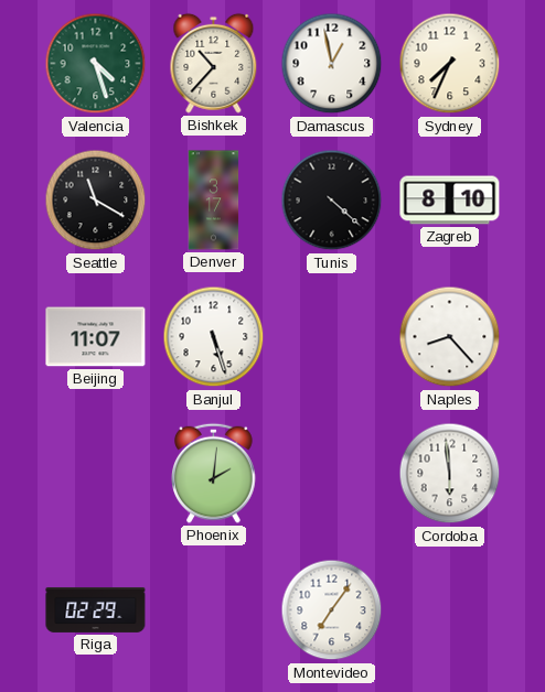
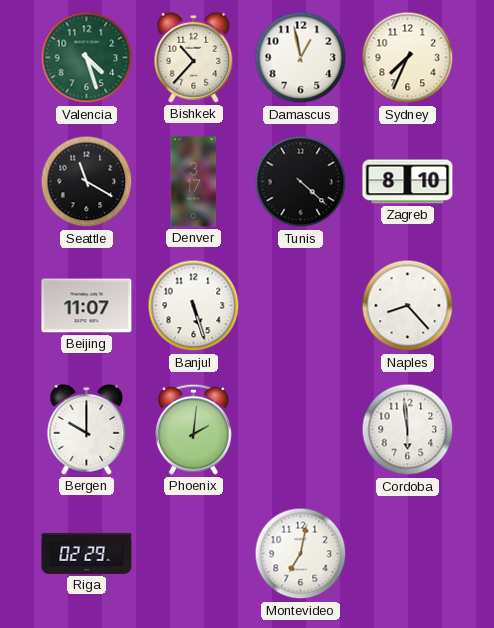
Bergen: none -> 10:00 (87, 429)
Montevideo: 7:06 -> 7:02 (301, 554)
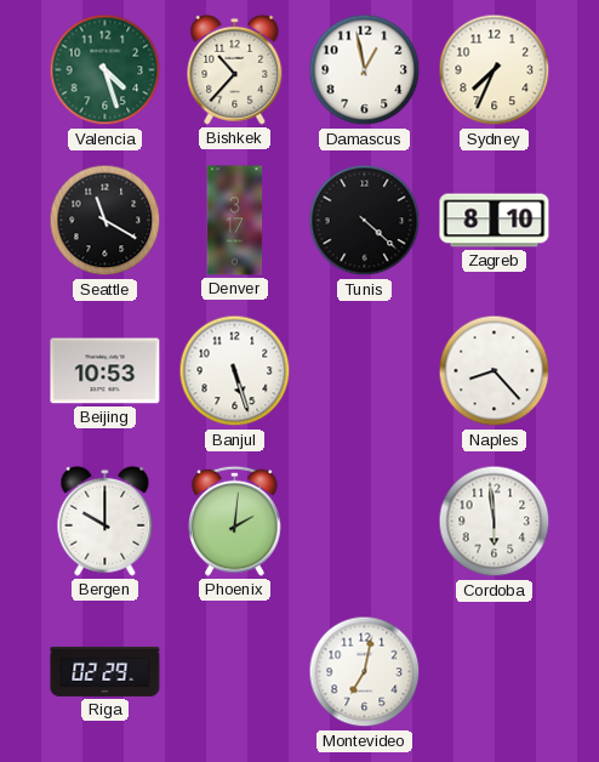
Beijing: 11:07 -> 10:53 (105, 371)
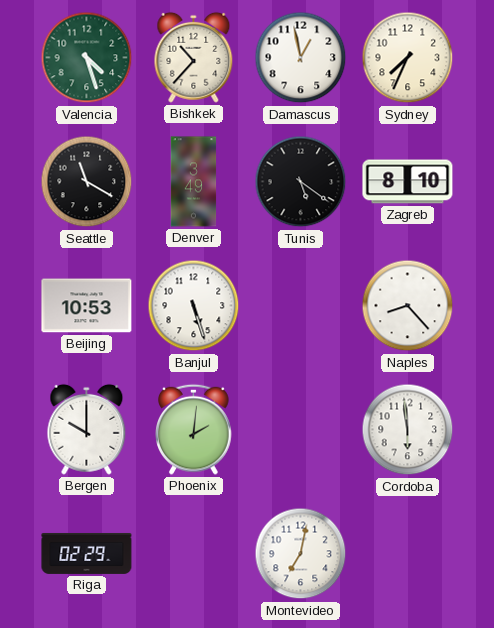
Denver: 3:17 -> 3:49 (194, 182)
Tunis: 4:22 -> 5:21 (301, 182)
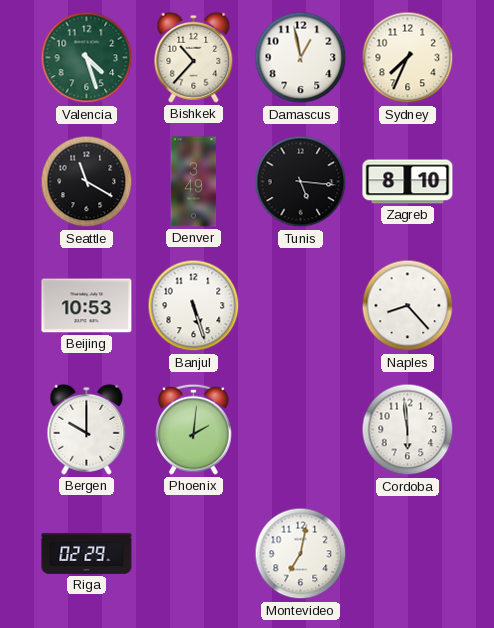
Tunis: 5:21 -> 5:16 (301, 182)
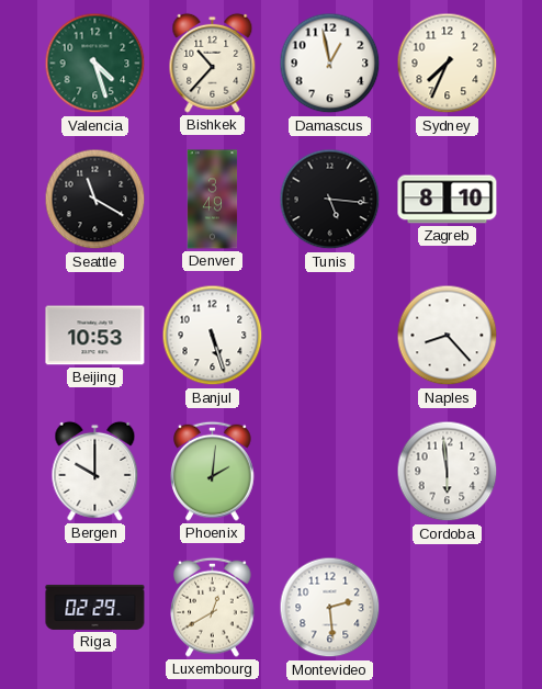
Luxembourg: none -> 12:40 (213, 607)
Montevideo: 7:02 -> 2:29 (330, 608)
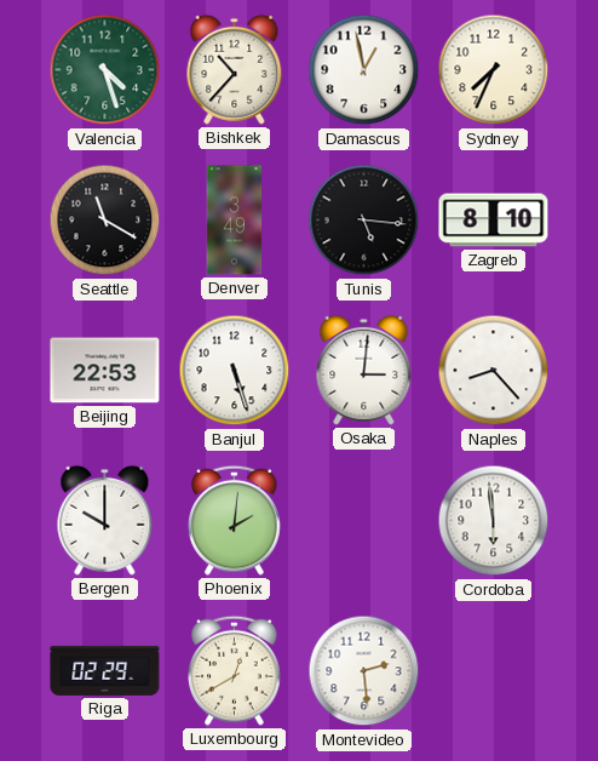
Beijing: 10:53 -> 22:53 (105, 371)
Osaka: none -> 3:01 (364, 370)
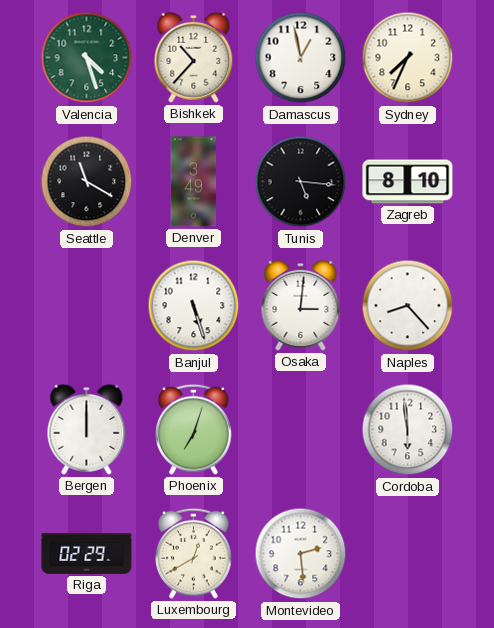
Beijing: 22:53 -> none (105, 371)
Bergen: 10:00 -> 12:00 (87, 429)
Phoenix: 2:01 -> 7:03 (194, 429)
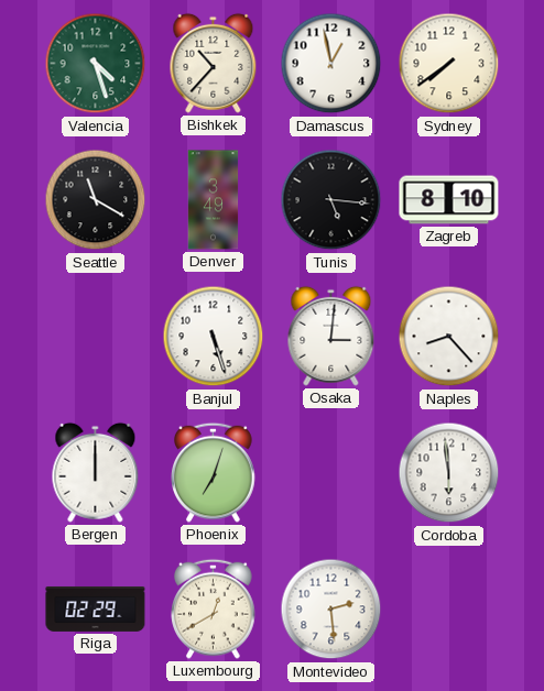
Sydney: 7:34 -> 7:39 (449, 64)
